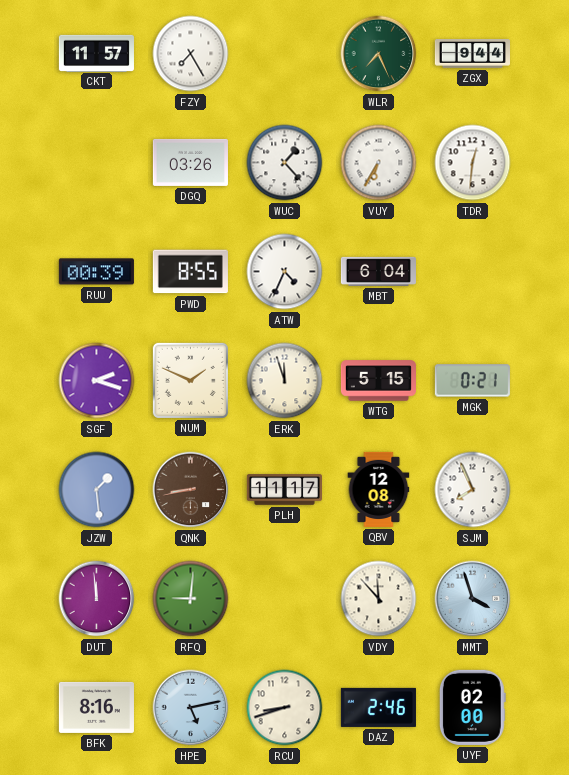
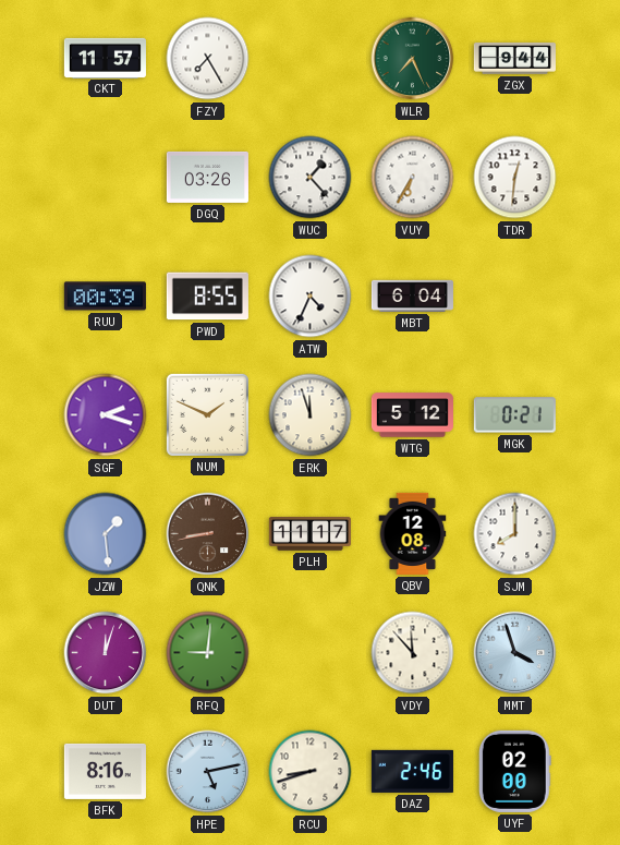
WTG: 5:15 -> 5:12 (412, 415)
SJM: 7:56 -> 8:00 (515, 534)
DUT: 11:59 -> 12:03 (106, 653)
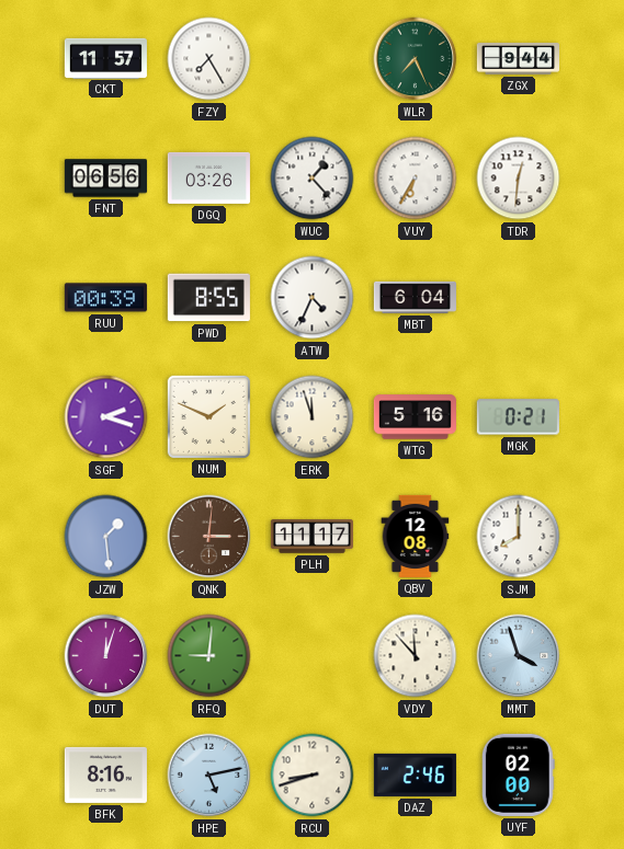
FNT: none -> 06:56 (105, 179)
WTG: 5:12 -> 5:16 (415, 417)
QNK: 8:43 -> 3:01 (209, 537)
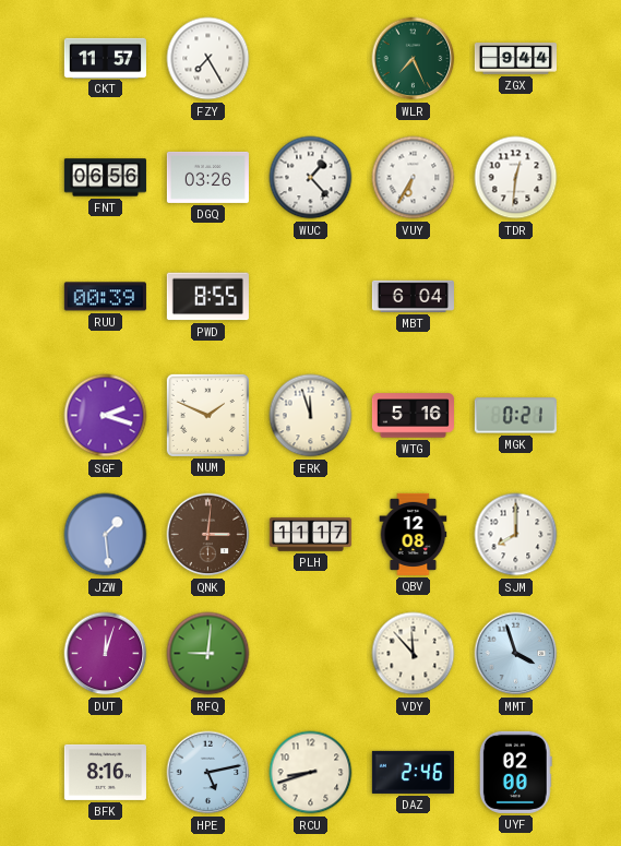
ATW: 4:34 -> none (313, 298)
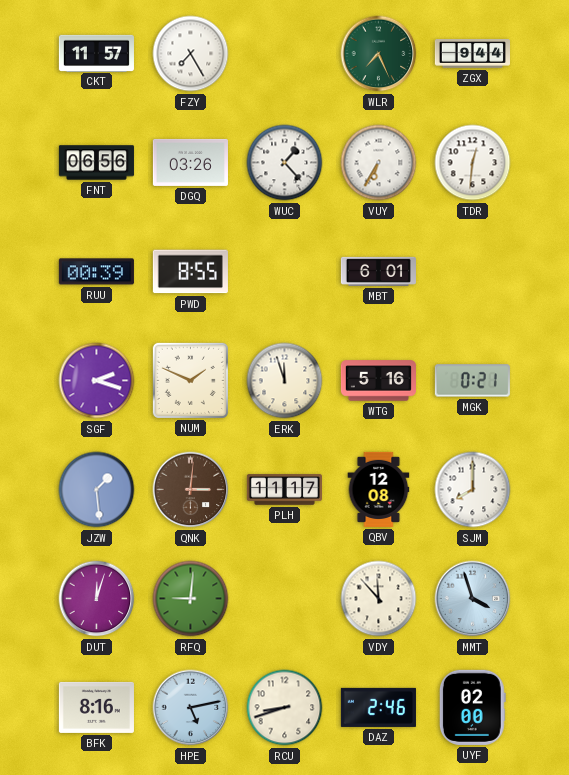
MBT: 6:04 -> 6:01 (378, 271)
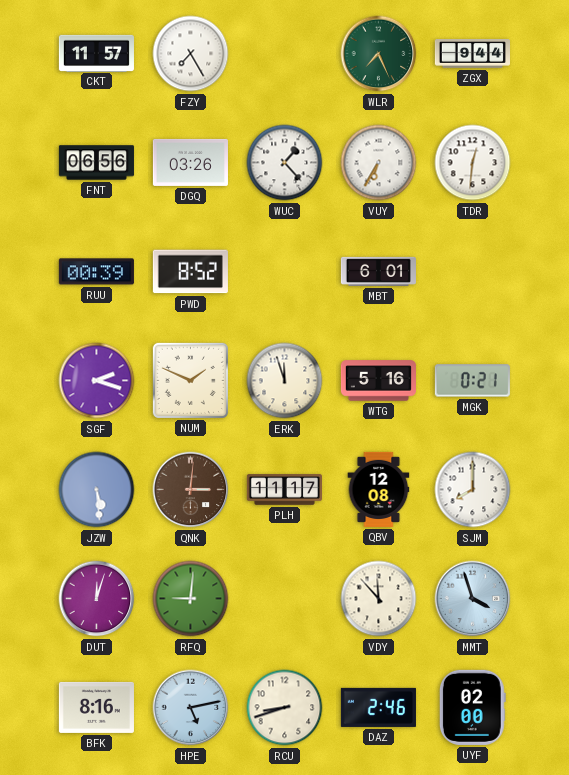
PWD: 8:55 -> 8:52 (190, 272)
JZW: 1:29 -> 5:29 (97, 490)
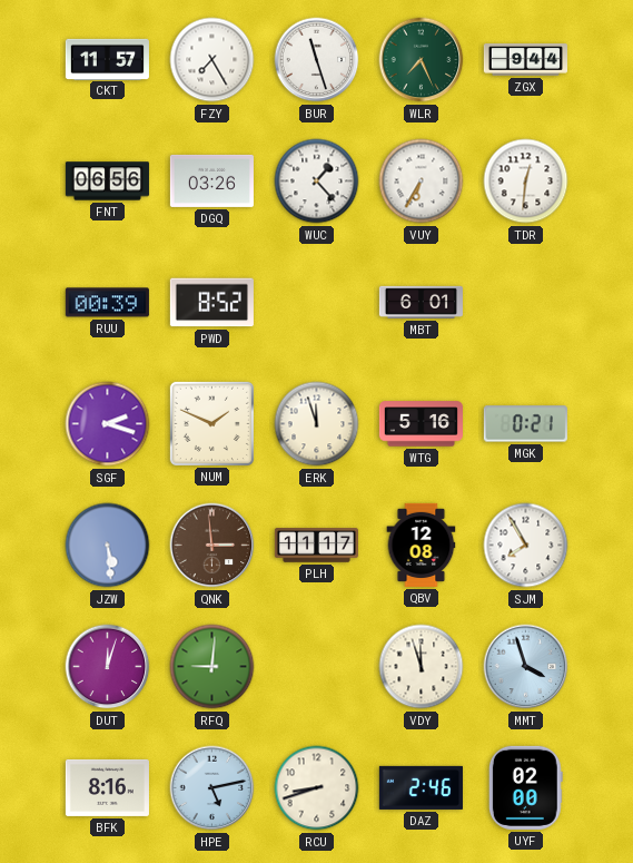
BUR: none -> 11:27 (317, 60)
QNK: 3:01 -> 2:59 (212, 546)
SJM: 8:00 -> 7:55 (526, 546)
VDY: 11:53 -> 11:57 (422, 667)
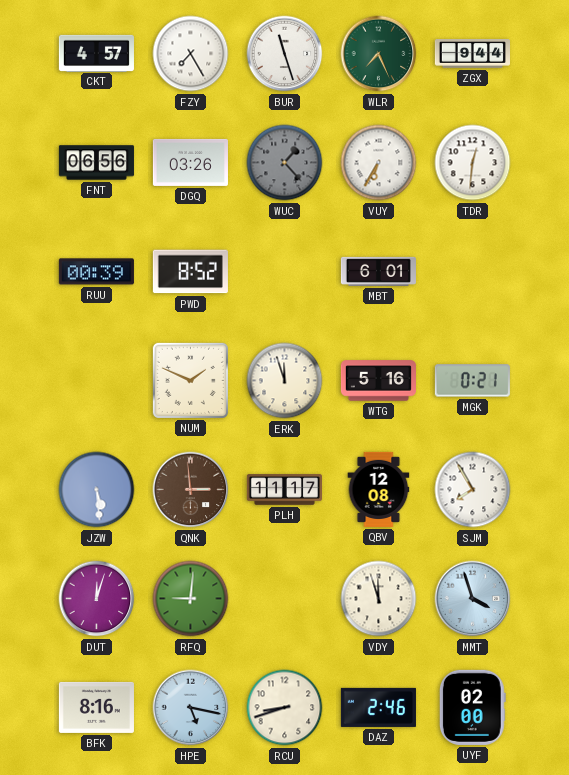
CKT: 11:57 -> 4:57 (96, 53)
WUC dial: white -> grey (285, 163)
SGF: 2:18 -> none (108, 424)
HPE: 5:13 -> 5:17 (191, 708)
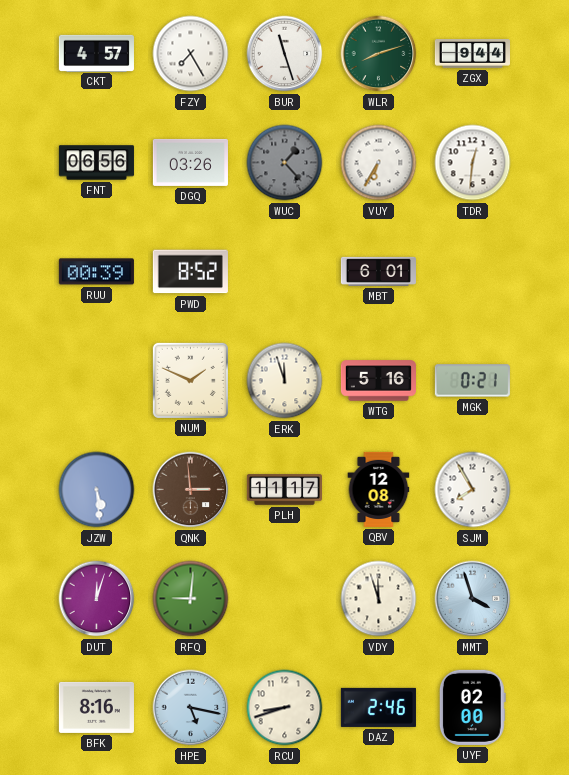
WLR: 7:26 -> 8:12 (379, 54)
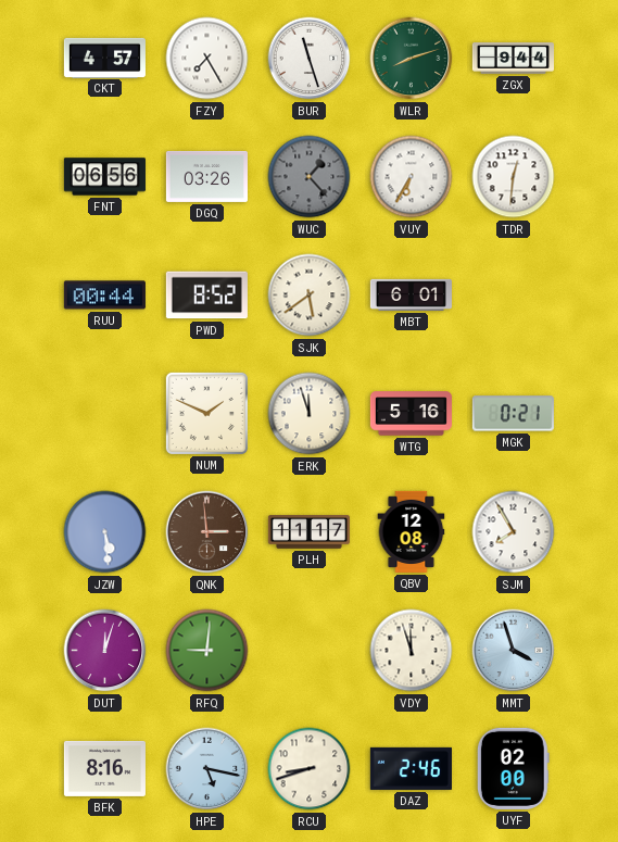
RUU: 00:39 -> 00:44 (104, 296)
SJK: none -> 5:39 (310, 296)
